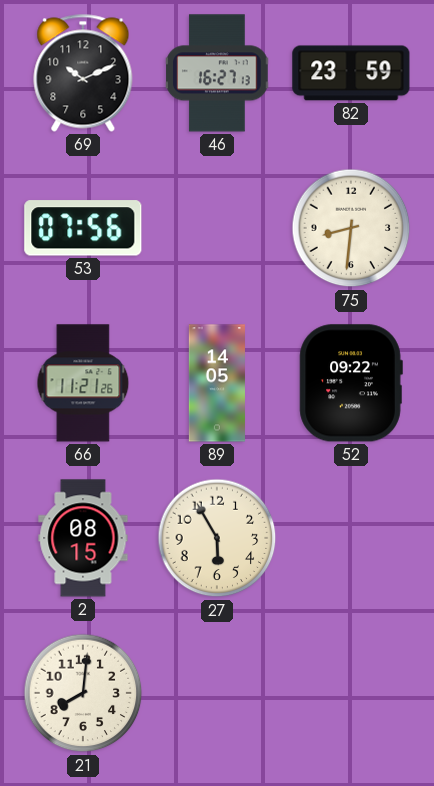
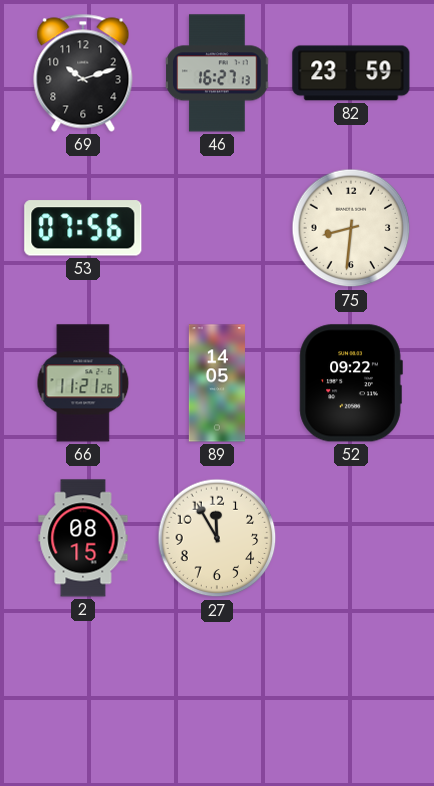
69: 10:11 -> 10:12 (83, 73)
27: 5:55 -> 11:55 (217, 538)
21: 8:01 -> none (83, 693)
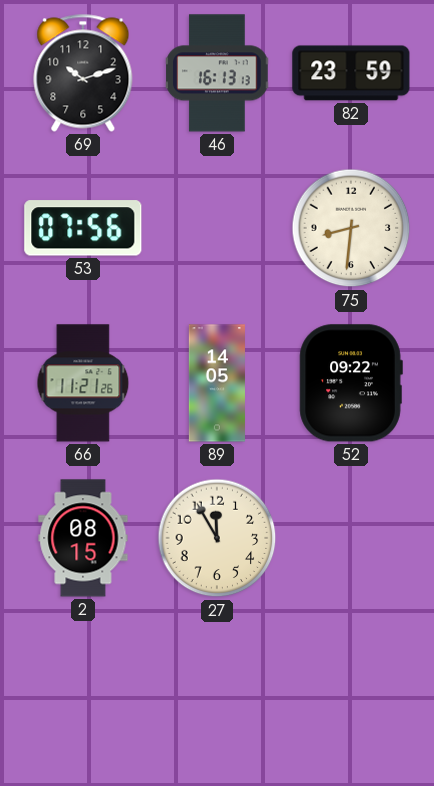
46: 16:27 -> 16:13 (217, 73)
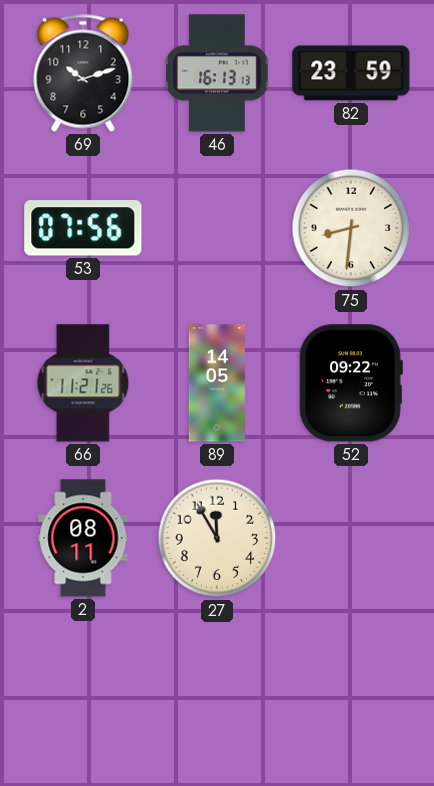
2: 08:15 -> 08:11 (83, 538)
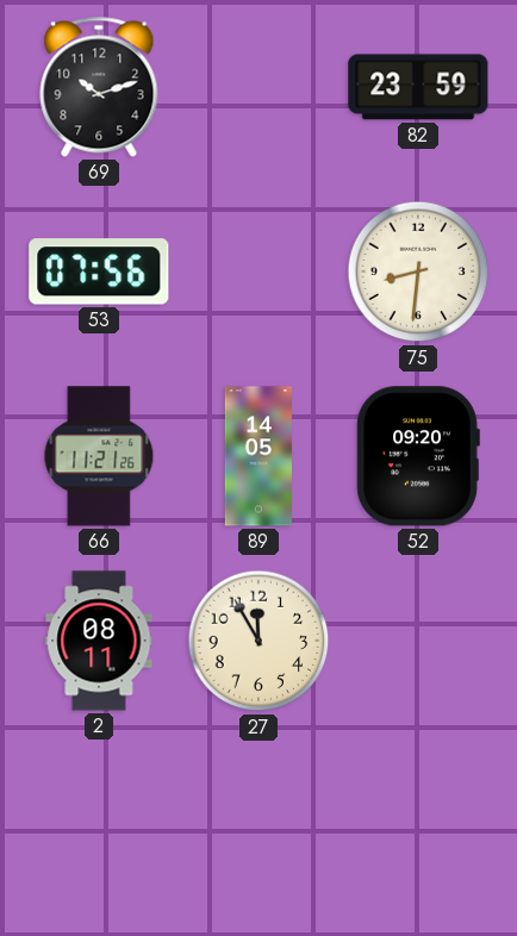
46: 16:13 -> none (217, 73)
52: 09:22 -> 09:20 (418, 456)
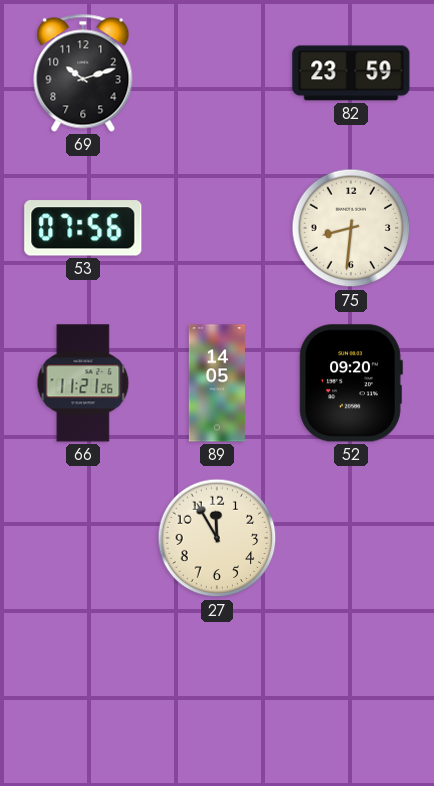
2: 08:11 -> none (99, 641)
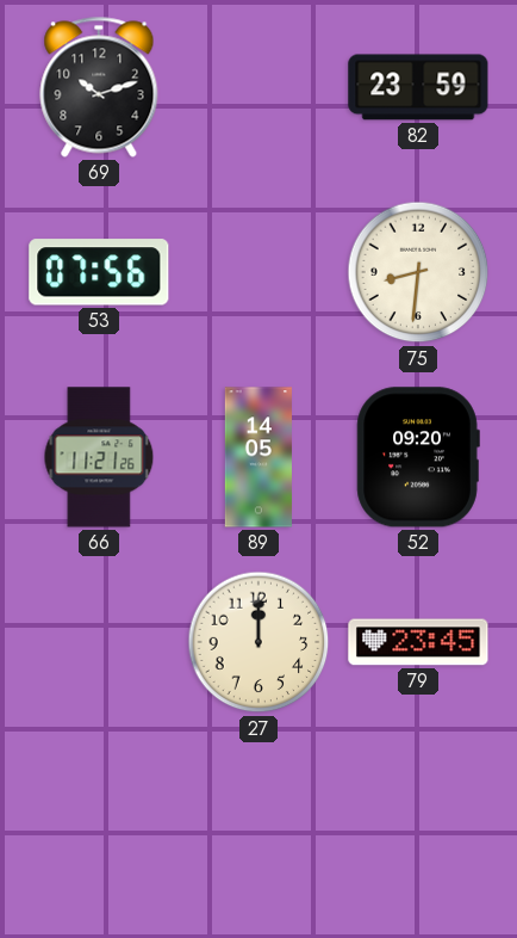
27: 11:55 -> 12:00 (258, 642)
79: none -> 23:45 (418, 642)
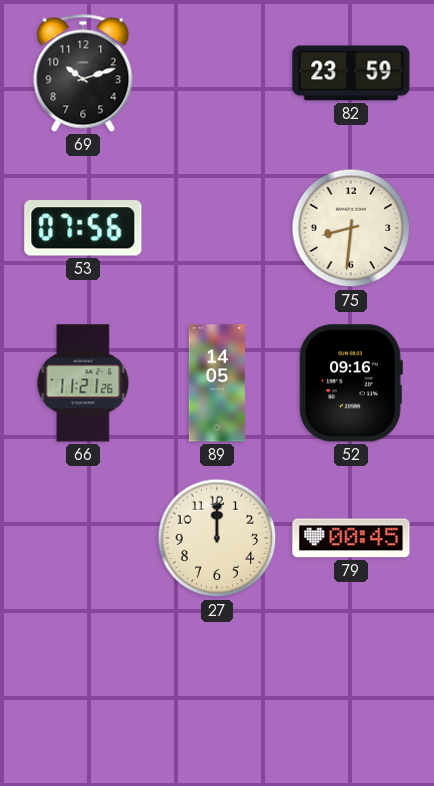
52: 09:20 -> 09:16 (351, 383)
79: 23:45 -> 00:45 (351, 538)
